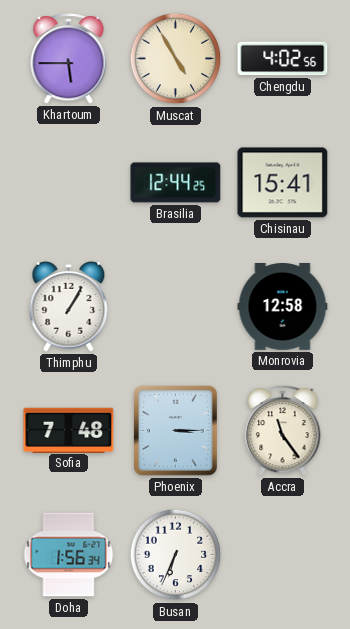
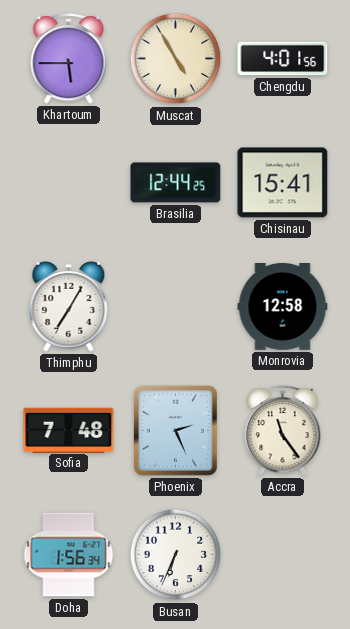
Chengdu: 4:02 -> 4:01 (283, 59)
Thimphu: 1:05 -> 7:05 (69, 306)
Phoenix: 3:15 -> 2:26 (176, 431)
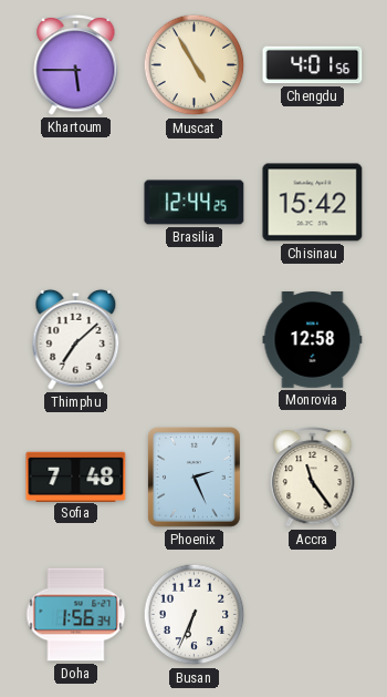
Chisinau: 15:41 -> 15:42 (313, 203)
Thimphu: 7:05 -> 7:08 (76, 339)
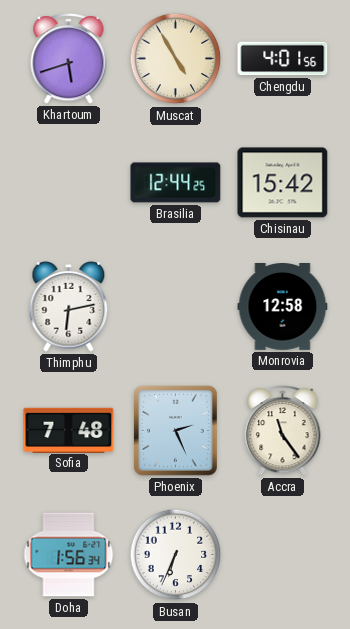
Khartoum: 5:45 -> 5:42 (69, 59)
Thimphu: 7:08 -> 6:13 (69, 306)
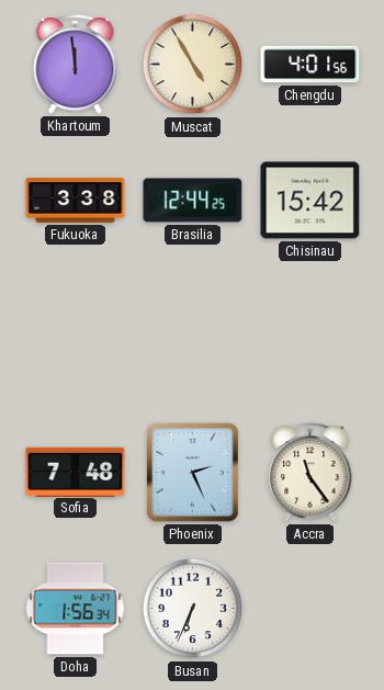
Khartoum: 5:42 -> 11:59 (76, 65)
Fukuoka: none -> 3:38 (76, 201)
Thimphu: 6:13 -> none (69, 306)
Monrovia: 12:58 -> none (283, 307)
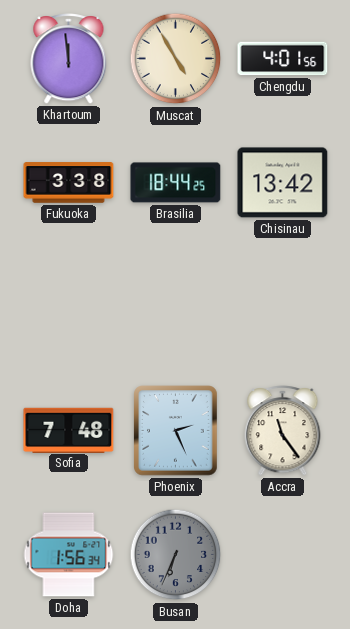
Brasilia: 12:44 -> 18:44 (176, 183)
Chisinau: 15:42 -> 13:42 (283, 183)
Busan dial: white -> grey (176, 555)
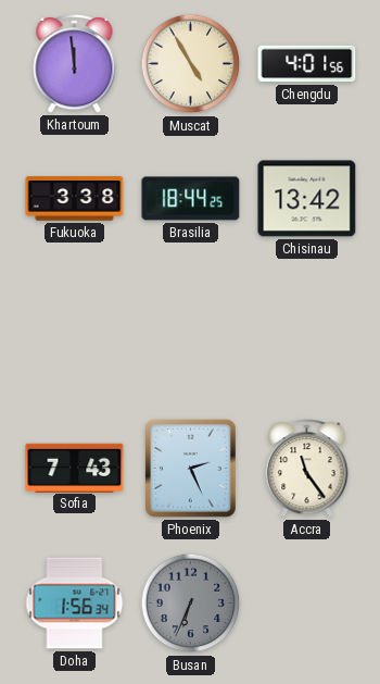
Sofia: 7:48 -> 7:43 (75, 468)
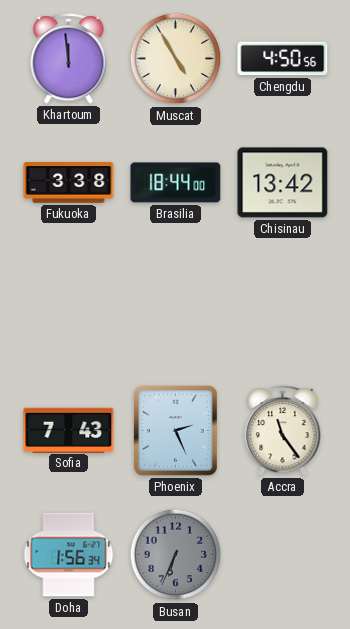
Chengdu: 4:01 -> 4:50 (283, 59)
Brasilia: 18:44:25 -> 18:44:00 (176, 183)
